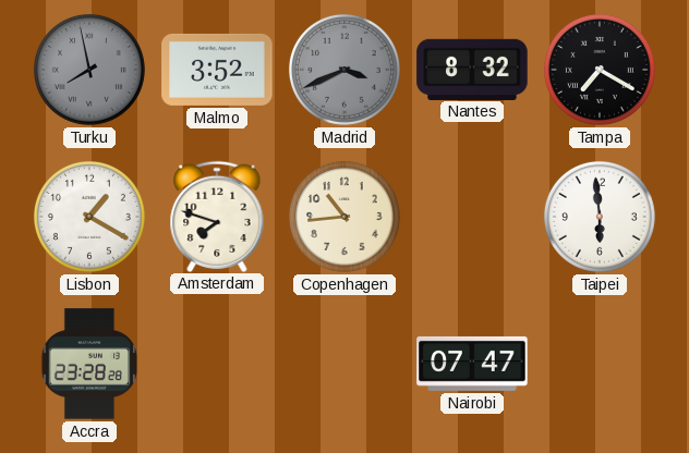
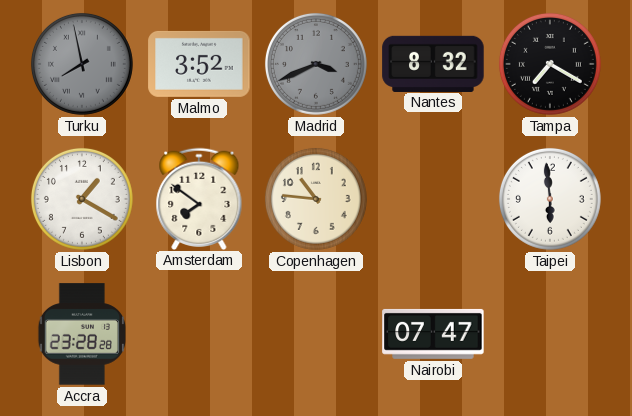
Amsterdam: 7:48 -> 7:51 (199, 198)
Copenhagen: 10:44 -> 10:46 (316, 199)
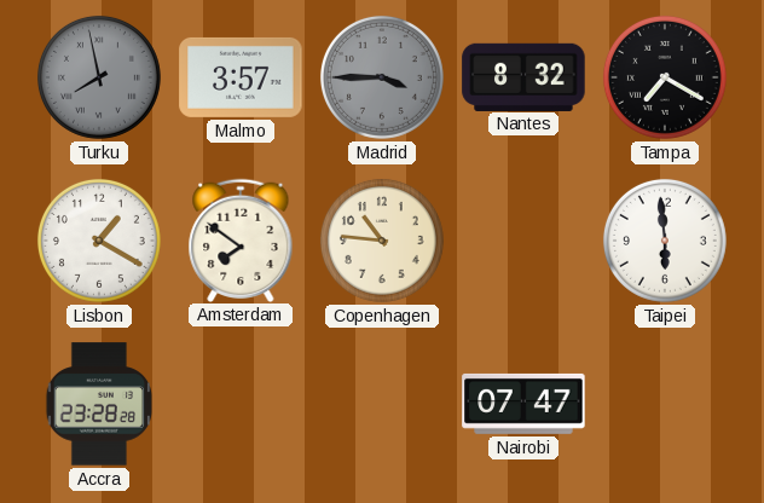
Malmo: 3:52 -> 3:57 (241, 77)
Madrid: 3:41 -> 3:45 (382, 77)
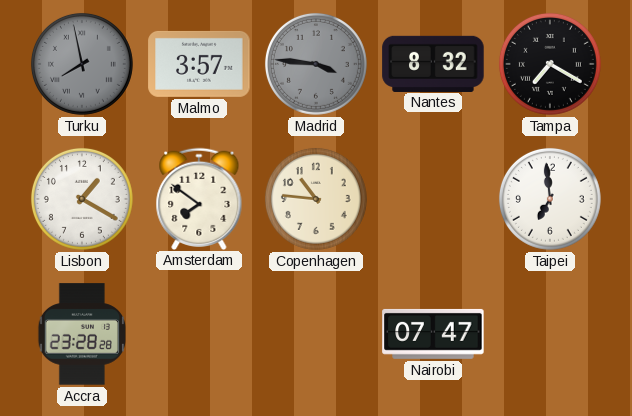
Madrid: 3:45 -> 3:46 (316, 64)
Taipei: 5:59 -> 6:59 (550, 199)
